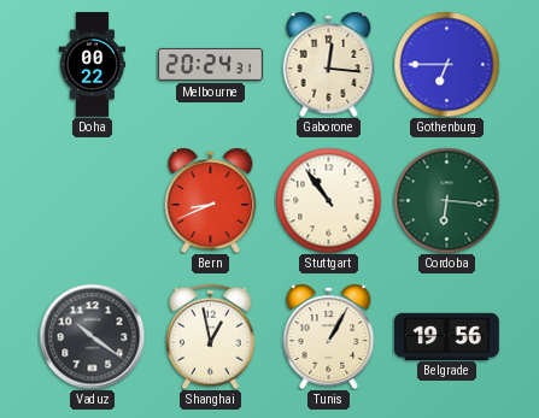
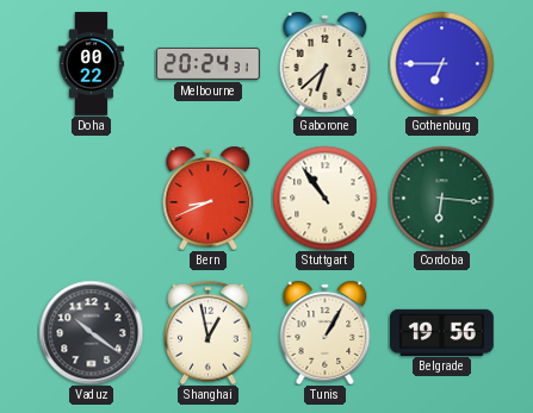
Gaborone: 12:16 -> 6:38 (326, 63)
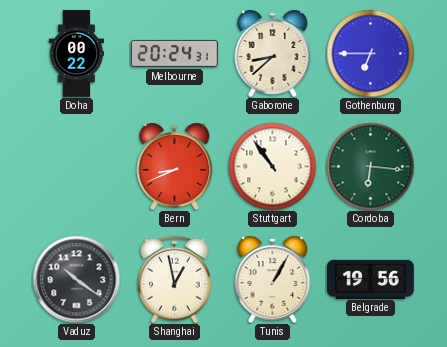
Gaborone: 6:38 -> 8:38 (273, 53)
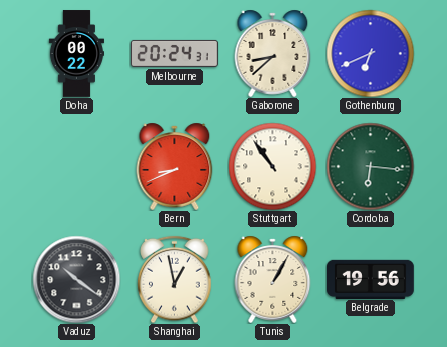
Gothenburg: 6:45 -> 6:41 (370, 53)
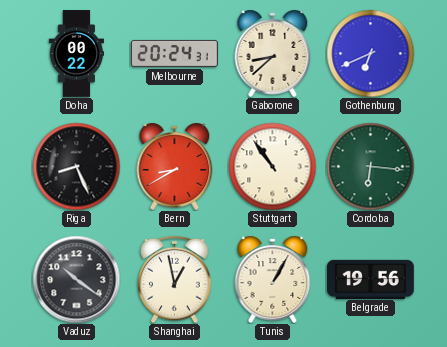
Riga: none -> 8:26 (76, 166)
Bern: 8:41 -> 8:40 (175, 166)
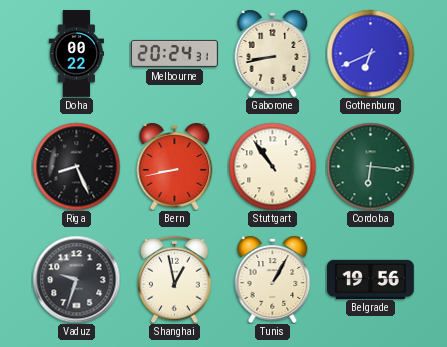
Gaborone: 8:38 -> 8:43 (273, 53)
Bern: 8:40 -> 8:43 (175, 166)
Vaduz: 10:21 -> 9:33 (76, 279)
